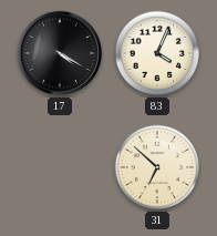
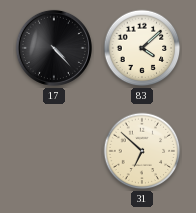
17: 4:20 -> 4:23 (54, 48)
83: 4:04 -> 4:08 (142, 48)
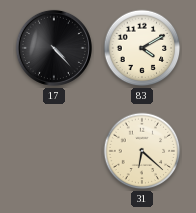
83: 4:08 -> 4:10 (142, 48)
31: 6:52 -> 6:22 (142, 151)
